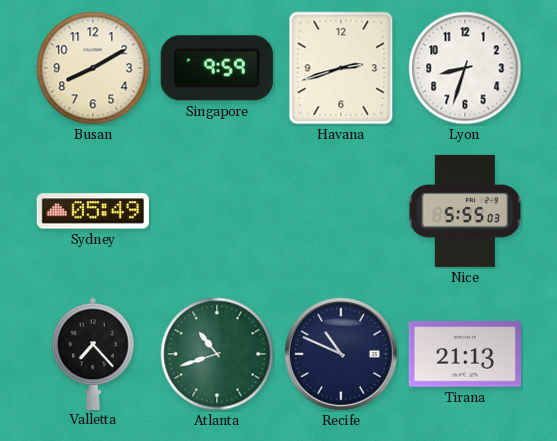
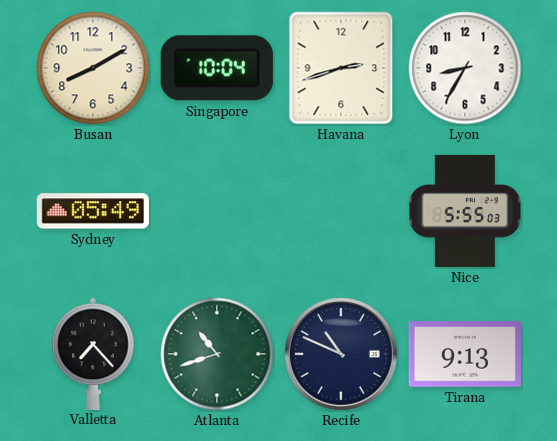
Singapore: 9:59 -> 10:04 (217, 68)
Lyon: 8:33 -> 8:35 (465, 68)
Tirana: 21:13 -> 9:13 (465, 354)
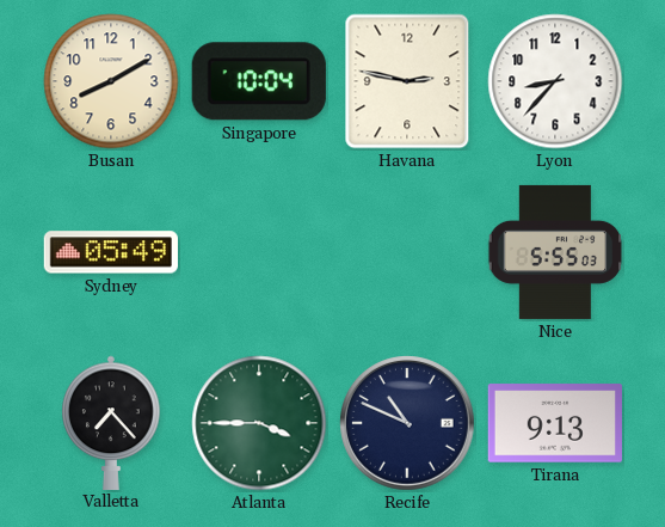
Havana: 2:42 -> 2:47 (407, 81)
Lyon: 8:35 -> 8:37 (555, 81)
Atlanta: 10:42 -> 3:45 (259, 423)
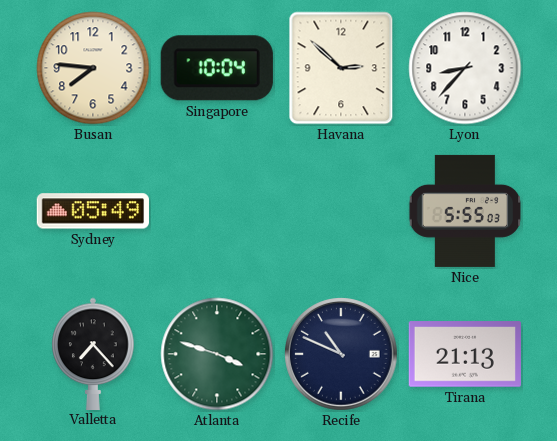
Busan: 8:10 -> 7:46 (93, 68)
Havana: 2:47 -> 2:52 (341, 68)
Atlanta: 3:45 -> 3:48 (217, 354)
Tirana: 9:13 -> 21:13 (465, 354)
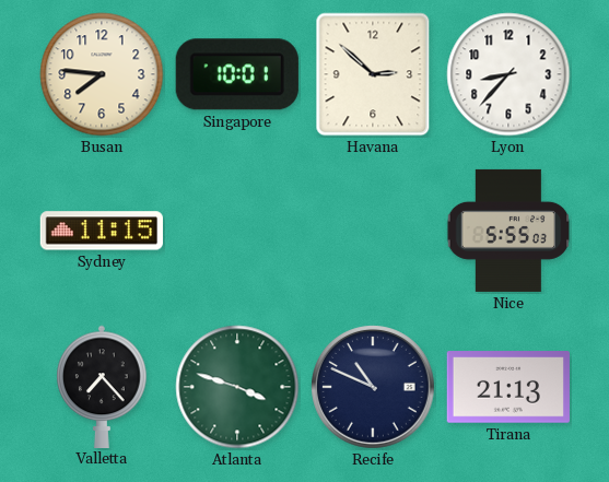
Singapore: 10:04 -> 10:01 (237, 74)
Sydney: 05:49 -> 11:15 (102, 231)
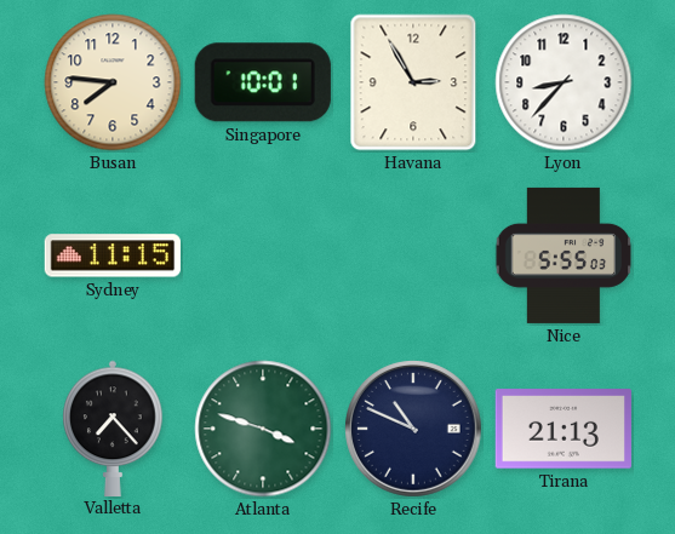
Havana: 2:52 -> 2:55 (413, 82)
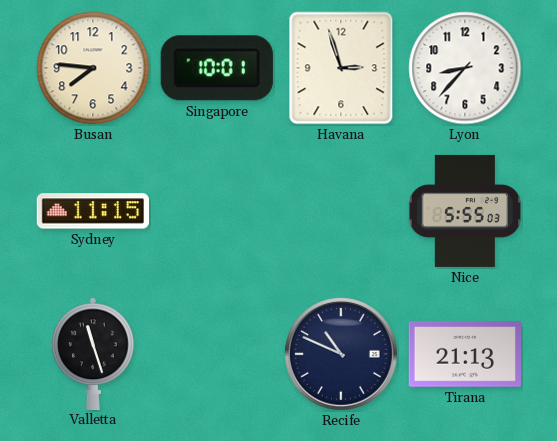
Havana: 2:55 -> 2:57 (341, 68)
Valletta: 7:23 -> 11:27 (93, 353)
Atlanta: 3:48 -> none (263, 429)
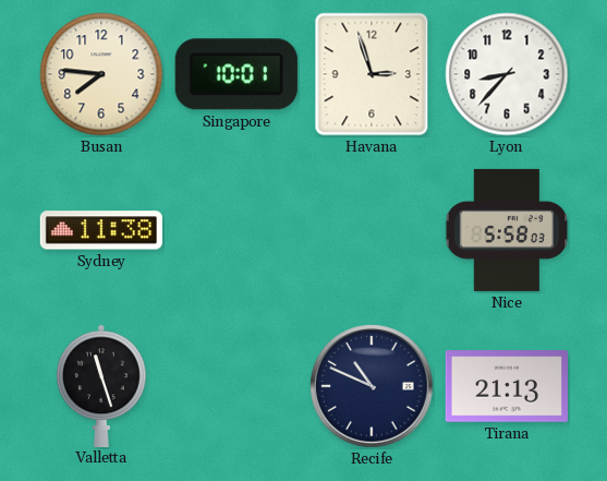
Sydney: 11:15 -> 11:38 (101, 230)
Nice: 5:55 -> 5:58 (507, 230)
